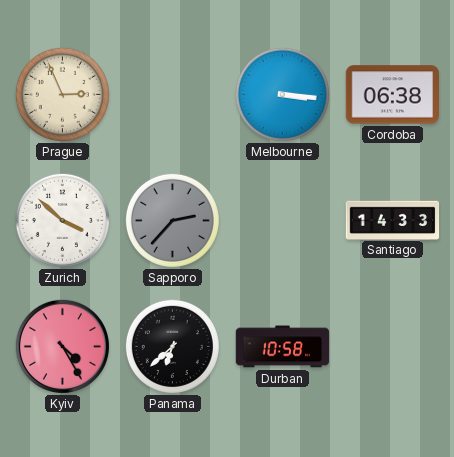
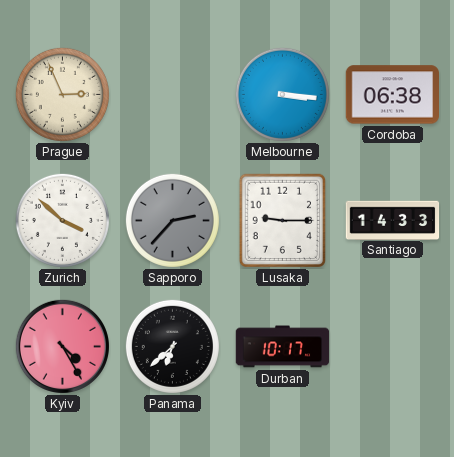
Lusaka: none -> 9:15 (282, 221)
Durban: 10:58 -> 10:17 (283, 347)
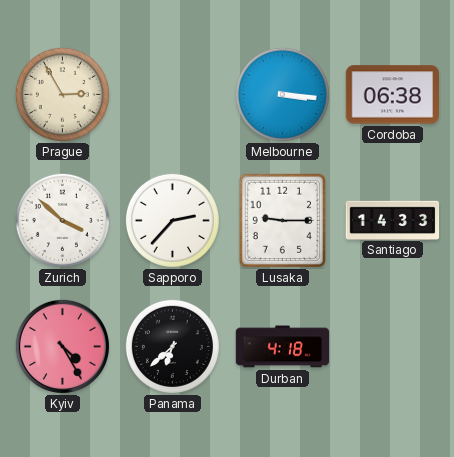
Prague: 2:56 -> 2:55 (62, 94)
Sapporo dial: grey -> white (172, 220)
Durban: 10:17 -> 4:18 (283, 347)
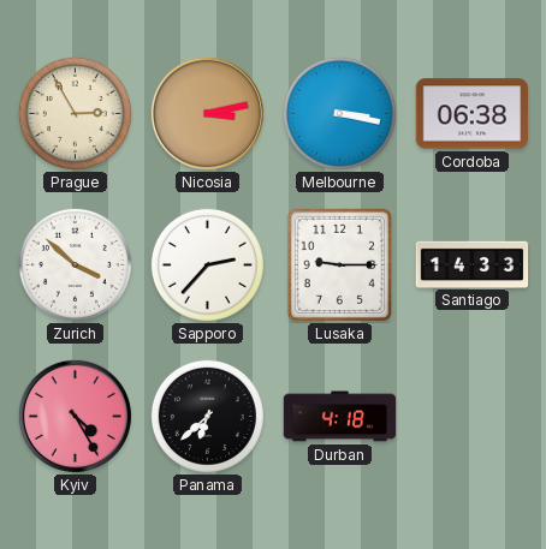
Nicosia: none -> 3:13 (207, 113)
Melbourne: 3:16 -> 3:17 (339, 113)
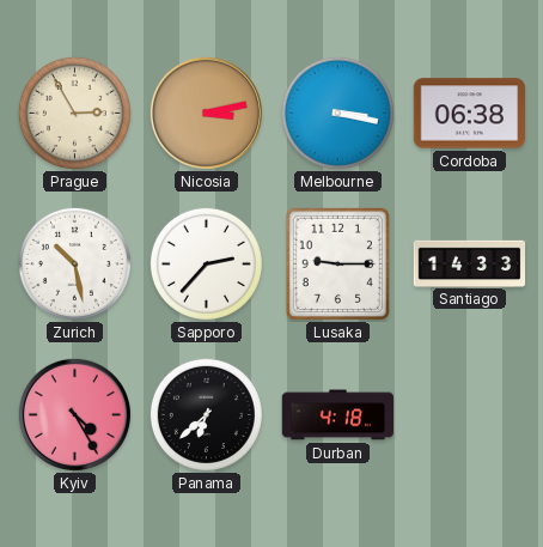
Zurich: 3:52 -> 10:28 (74, 263)
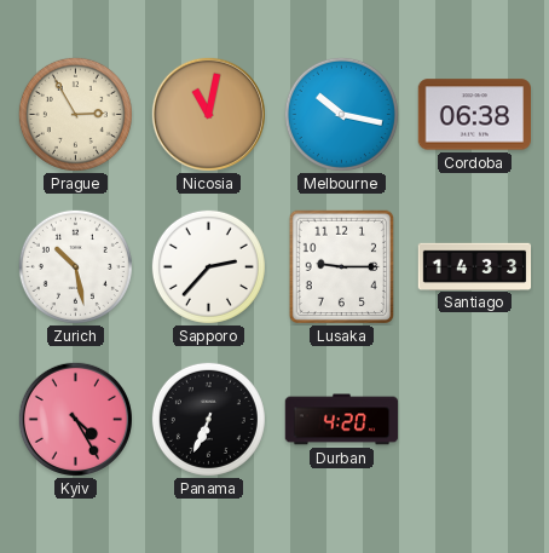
Nicosia: 3:13 -> 11:02 (208, 114)
Melbourne: 3:17 -> 10:17 (341, 114)
Panama: 6:38 -> 6:34 (208, 419)
Durban: 4:18 -> 4:20 (342, 420)
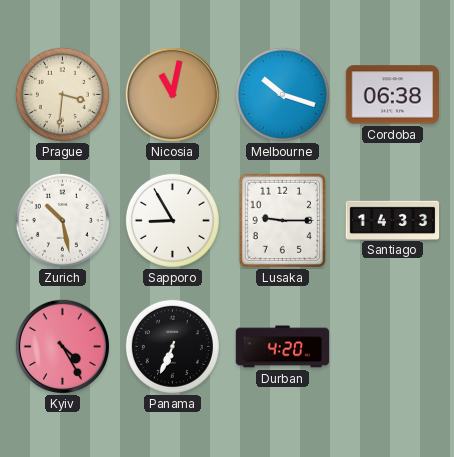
Prague: 2:55 -> 3:31 (62, 94)
Melbourne: 10:17 -> 10:18 (282, 94)
Sapporo: 2:37 -> 8:55 (172, 220)
